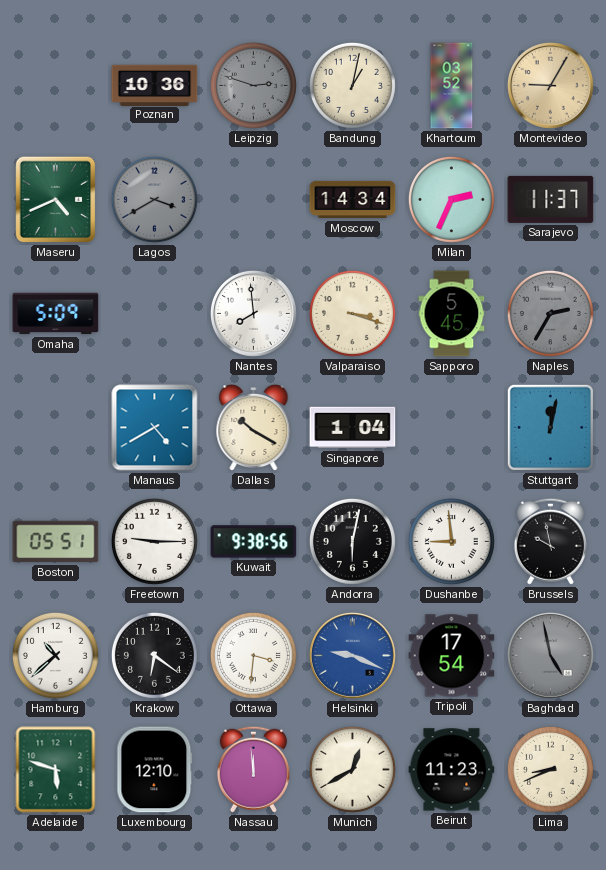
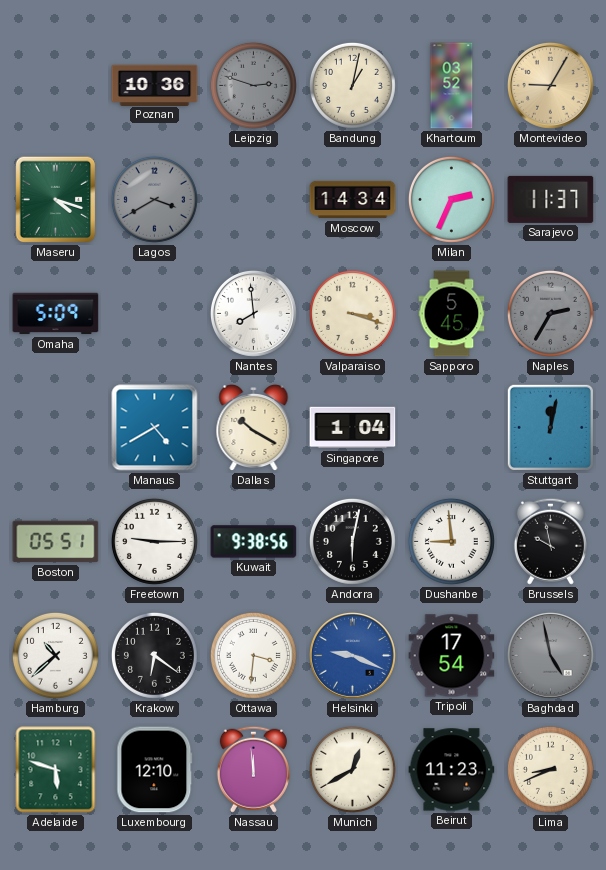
Maseru: 4:41 -> 4:18 (56, 200)
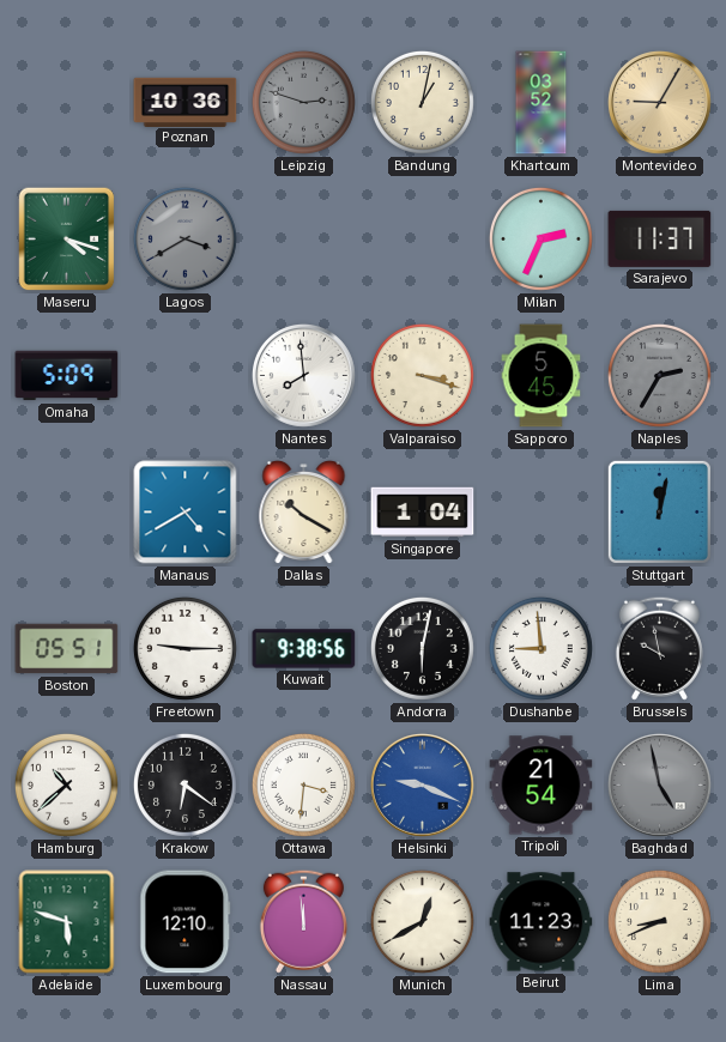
Moscow: 14:34 -> none (353, 200)
Tripoli: 17:54 -> 21:54 (542, 786)
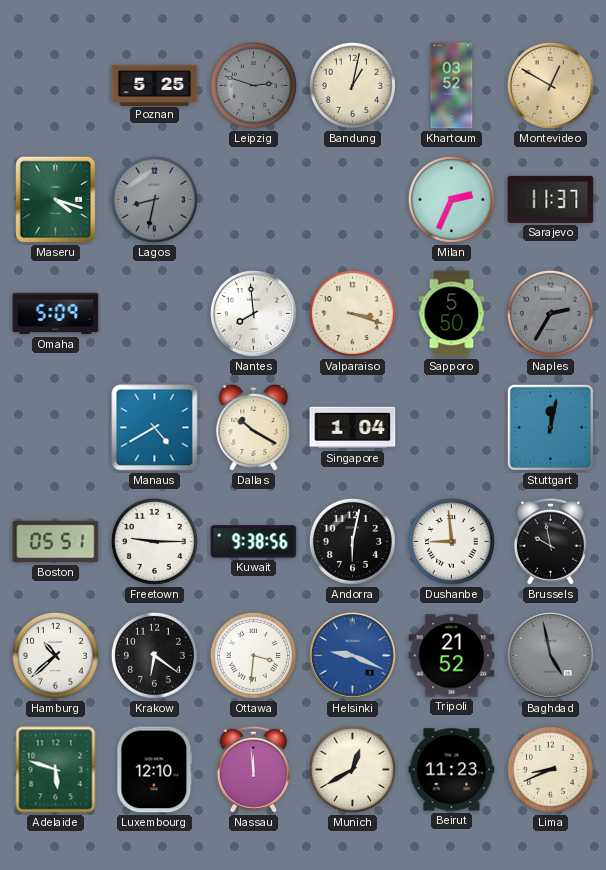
Poznan: 10:36 -> 5:25 (155, 85)
Montevideo: 9:05 -> 12:50 (550, 85)
Lagos: 3:40 -> 8:32 (154, 199)
Sapporo: 5:45 -> 5:50 (452, 314)
Tripoli: 21:54 -> 21:52 (452, 656)
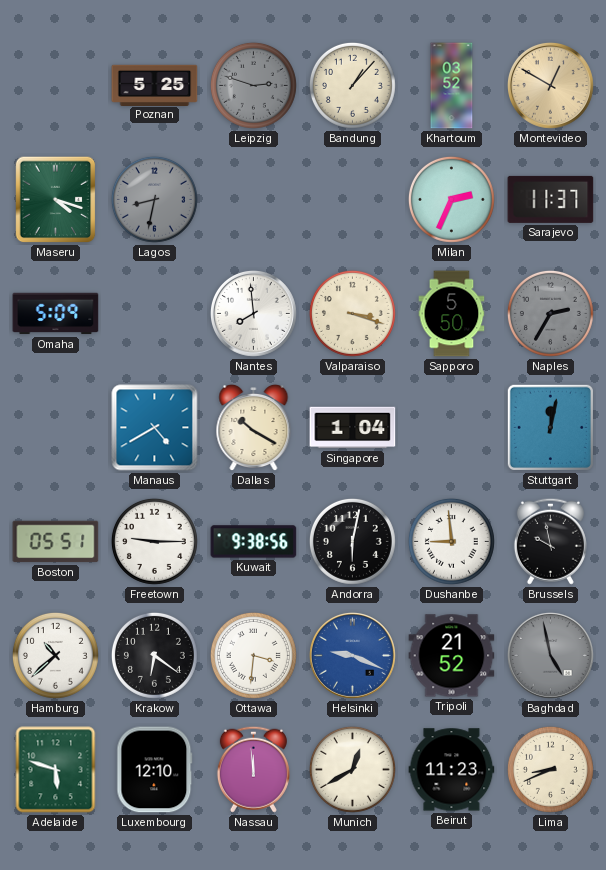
Bandung: 1:02 -> 1:07 (352, 85)
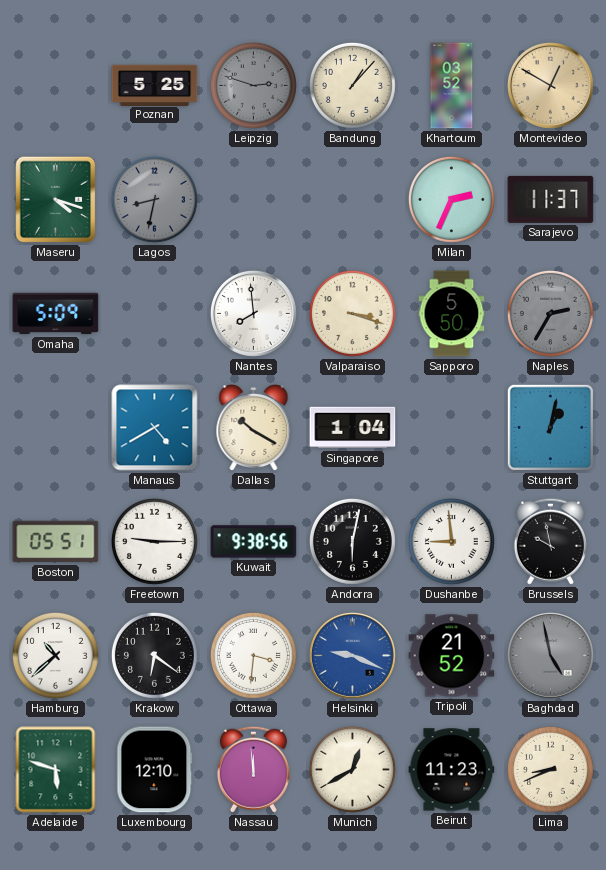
Stuttgart: 12:02 -> 1:02 (550, 427)
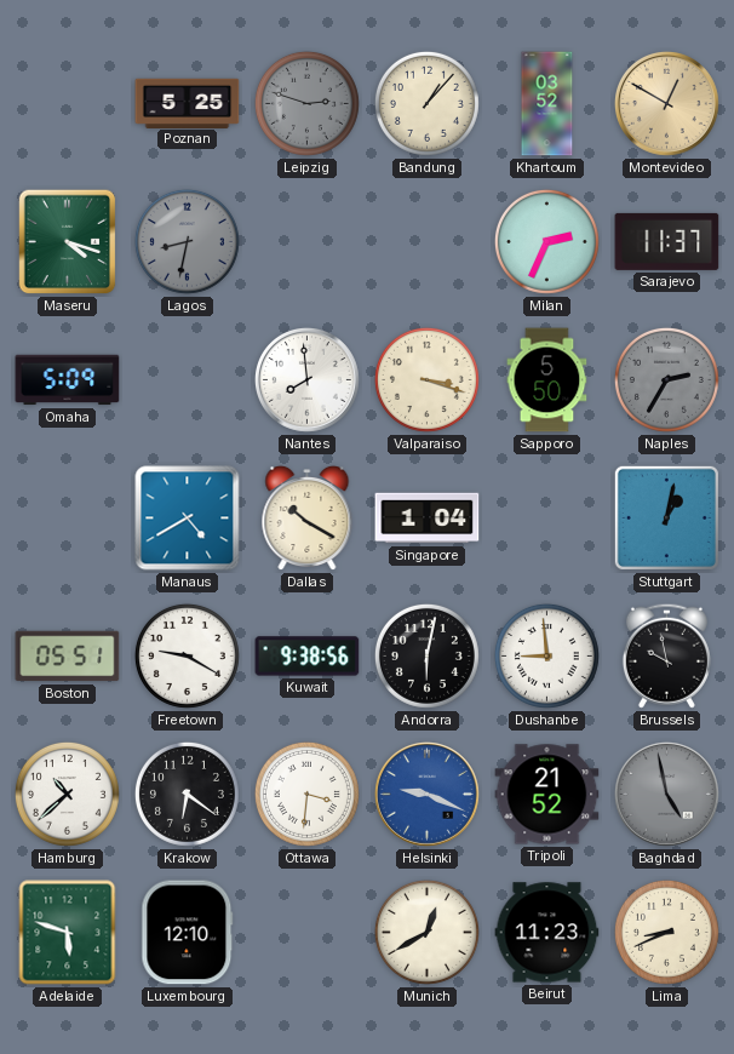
Freetown: 9:15 -> 9:20 (187, 655)
Nassau: 11:59 -> none (253, 769)
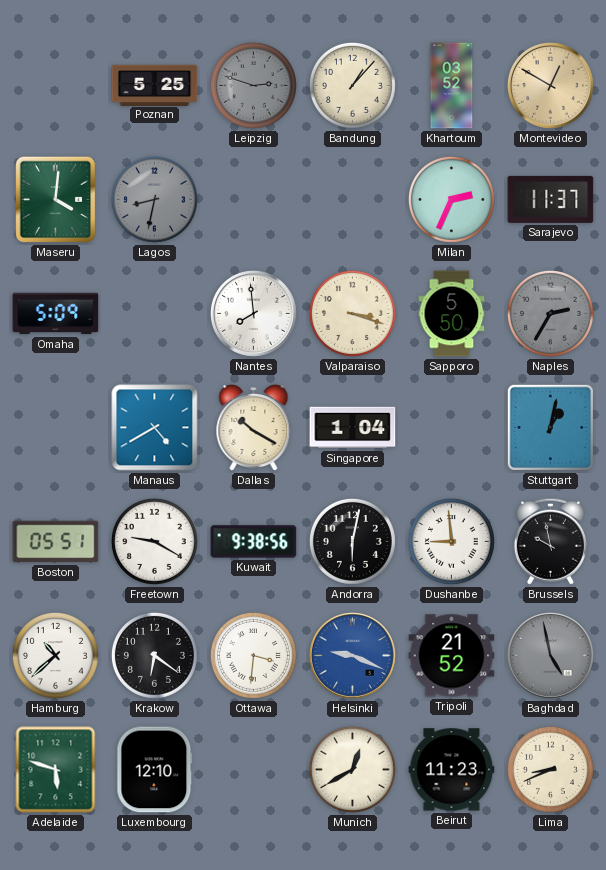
Maseru: 4:18 -> 4:01 (56, 200)
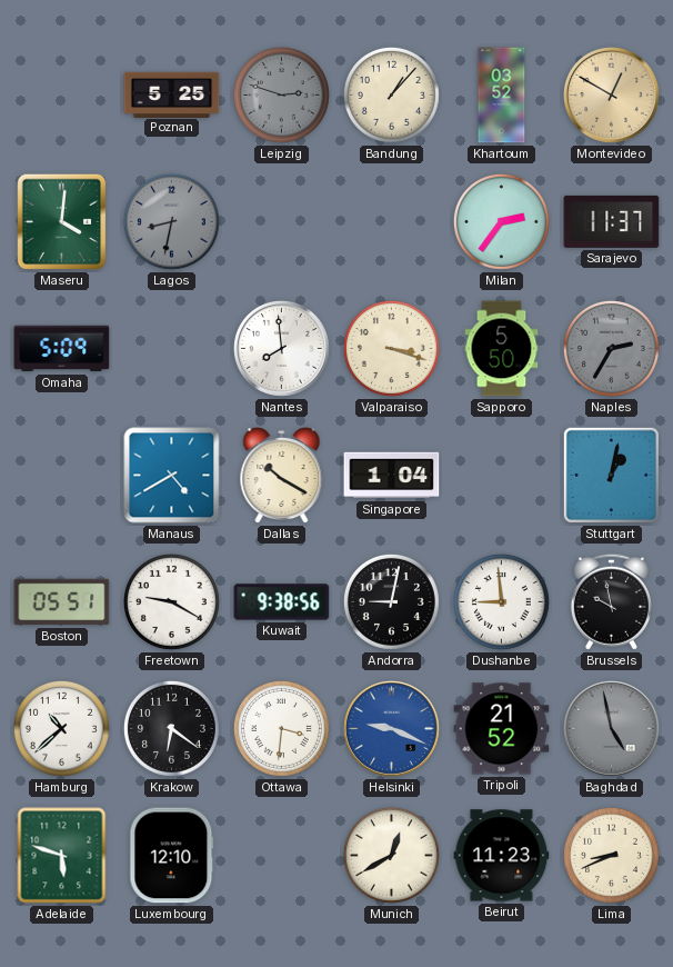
Milan: 2:34 -> 2:36 (501, 221)
Andorra: 6:02 -> 9:02 (391, 601)
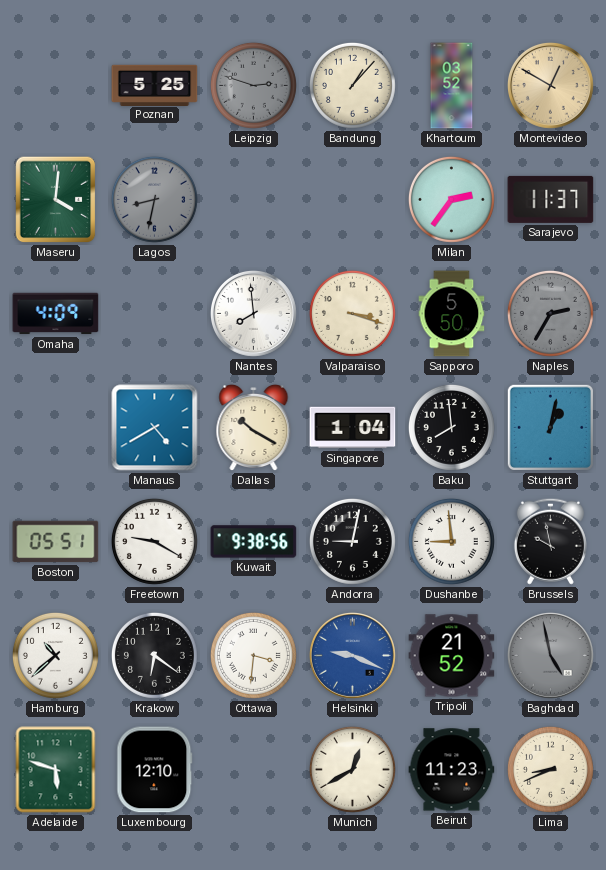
Omaha: 5:09 -> 4:09 (56, 314)
Baku: none -> 7:59 (451, 427)
